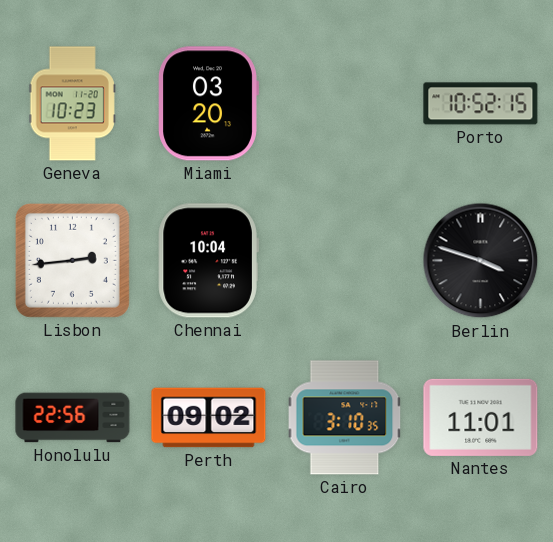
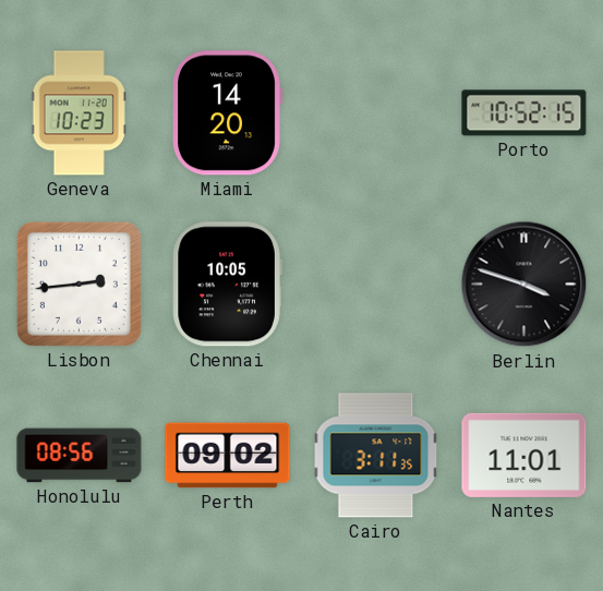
Miami: 03:20 -> 14:20 (227, 113)
Chennai: 10:04 -> 10:05 (227, 285)
Honolulu: 22:56 -> 08:56 (80, 456)
Cairo: 3:10 -> 3:11 (376, 456)
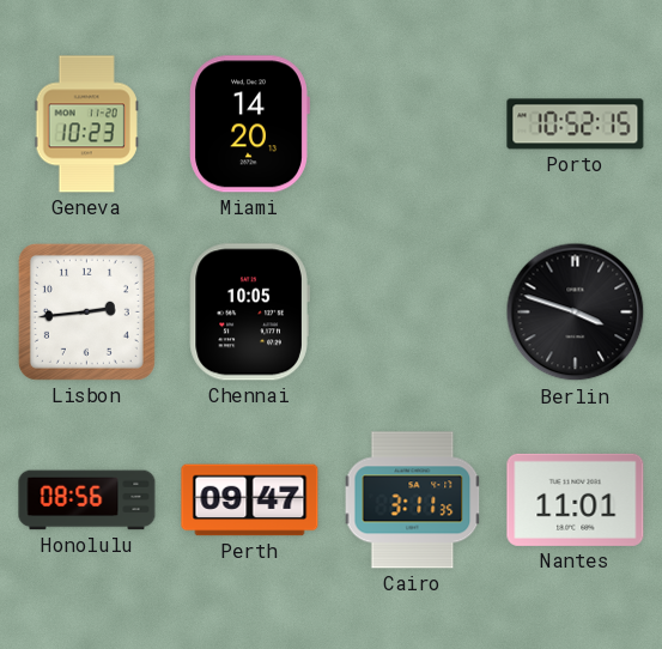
Perth: 09:02 -> 09:47 (250, 501)
